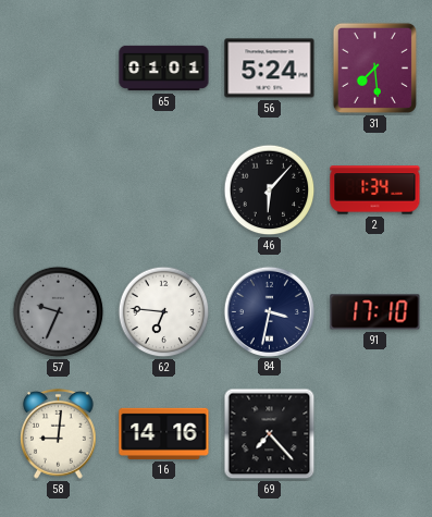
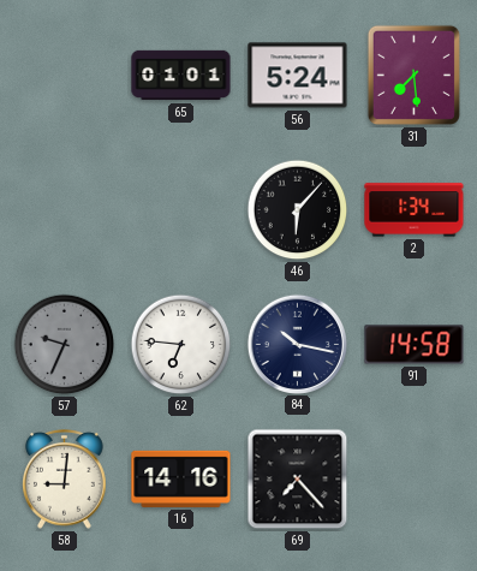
84: 3:32 -> 10:17 (297, 344)
91: 17:10 -> 14:58 (415, 345)
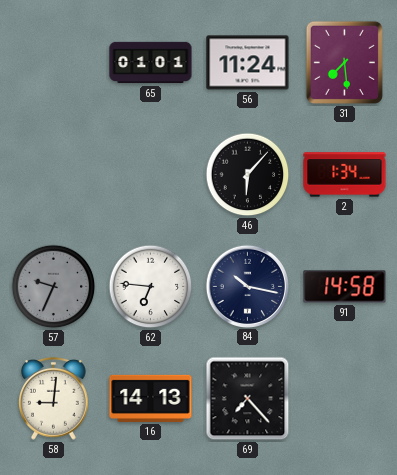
56: 5:24 -> 11:24 (248, 63)
16: 14:16 -> 14:13 (151, 398)
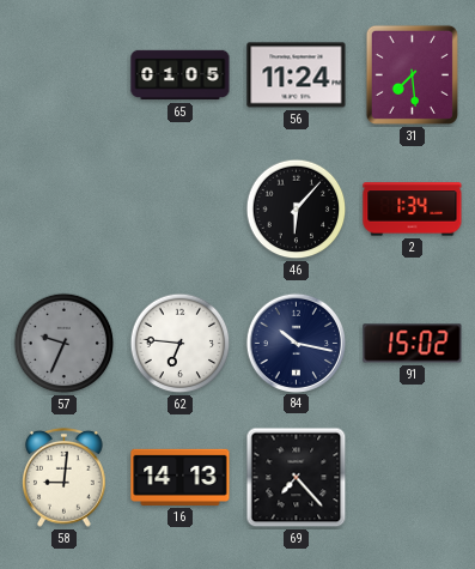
65: 01:01 -> 01:05 (181, 75)
91: 14:58 -> 15:02 (413, 344)
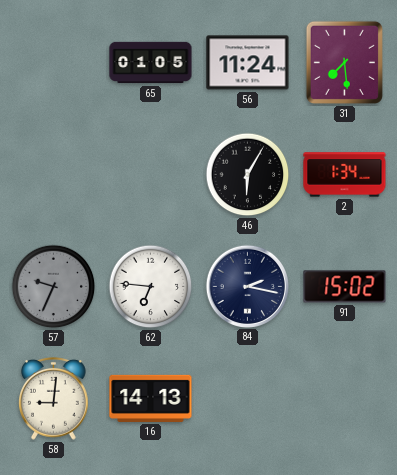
46: 6:07 -> 6:05 (248, 175)
84: 10:17 -> 2:17 (247, 286)
69: 7:23 -> none (297, 478)
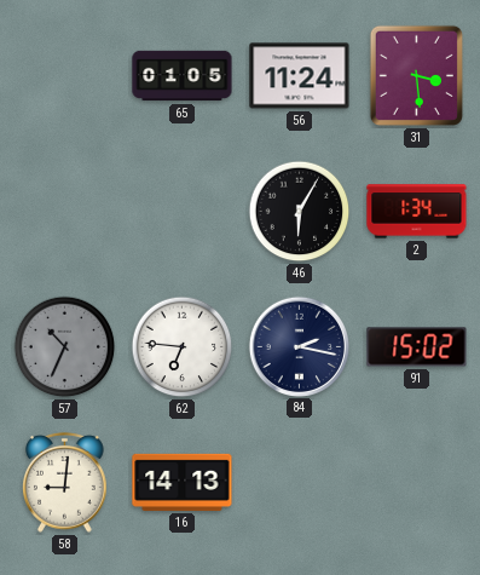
31: 7:29 -> 3:29 (416, 75)
57: 9:34 -> 10:34 (65, 347)
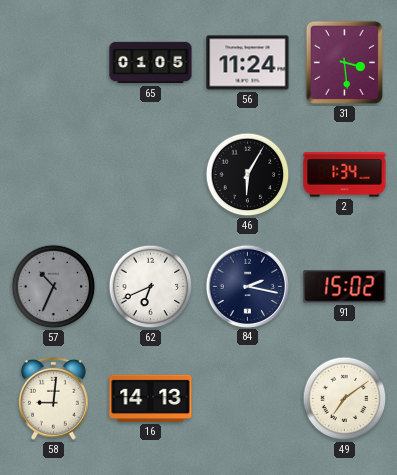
62: 6:46 -> 6:41 (151, 287)
49: none -> 7:09 (345, 399)
